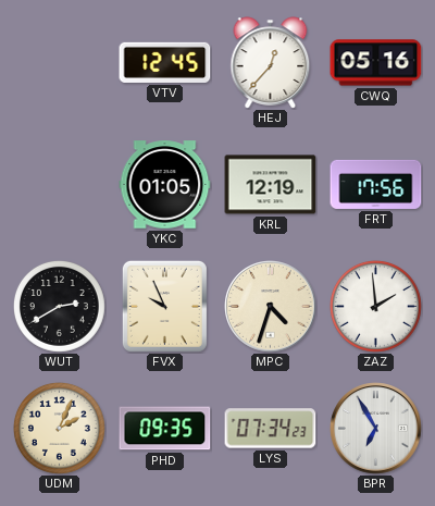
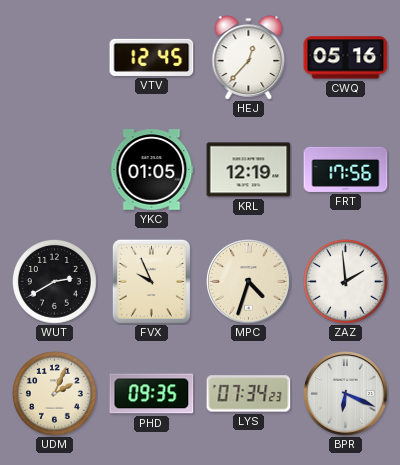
BPR: 6:55 -> 6:19 (346, 394)
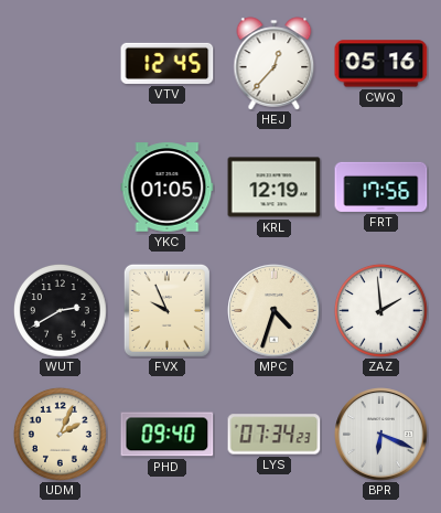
PHD: 09:35 -> 09:40 (168, 435)
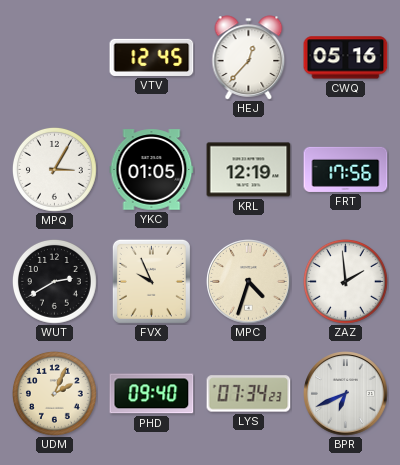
MPQ: none -> 3:05 (55, 170)
BPR: 6:19 -> 6:41 (346, 394)
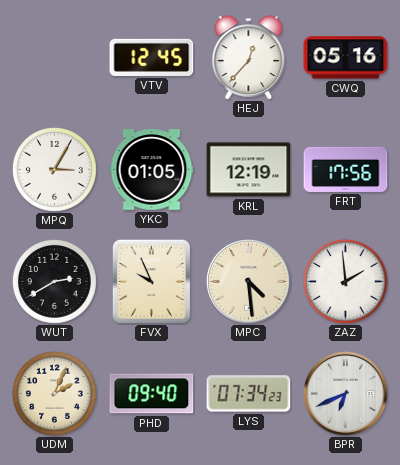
MPC: 4:33 -> 4:29 (249, 282)
